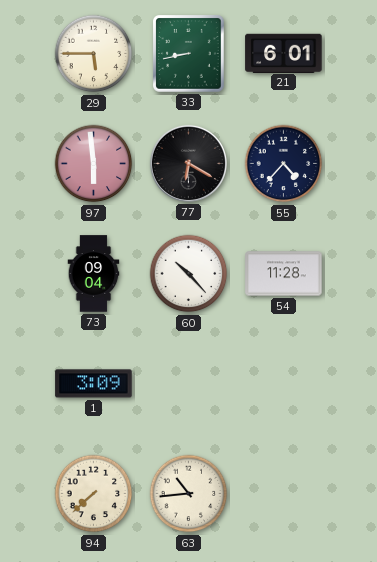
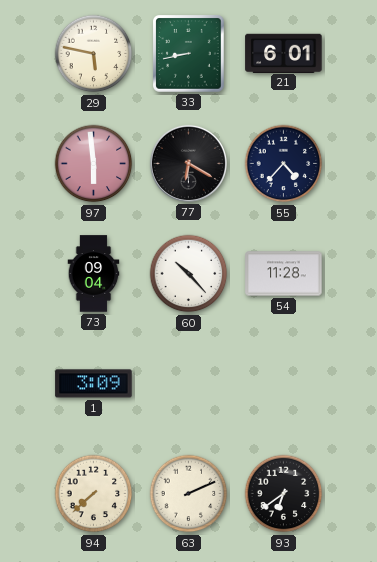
29: 5:45 -> 5:47 (94, 54)
63: 10:44 -> 2:11 (189, 494)
93: none -> 6:39 (284, 494)
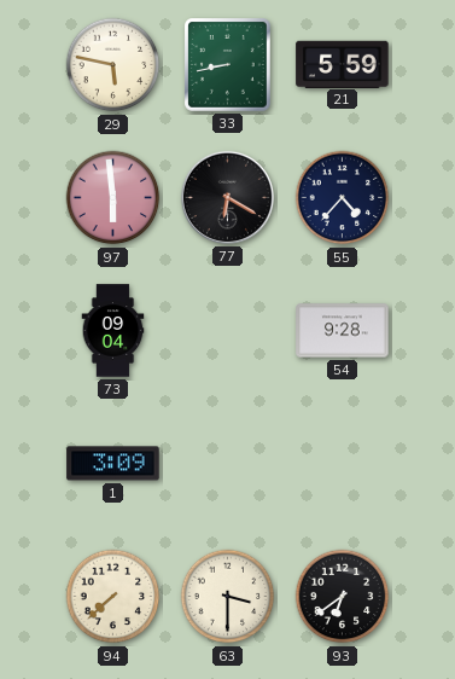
21: 6:01 -> 5:59 (343, 64)
60: 10:23 -> none (189, 274)
54: 11:28 -> 9:28 (343, 331)
63: 2:11 -> 3:30 (228, 597)
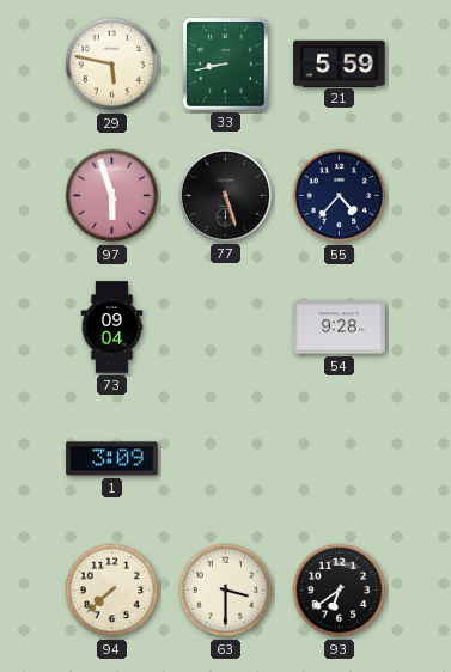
97: 5:59 -> 5:57 (112, 196)
77: 6:20 -> 5:27 (225, 195)
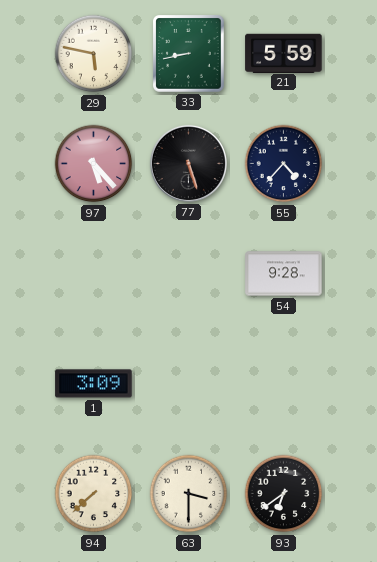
97: 5:57 -> 5:23 (94, 164)
73: 09:04 -> none (112, 328)
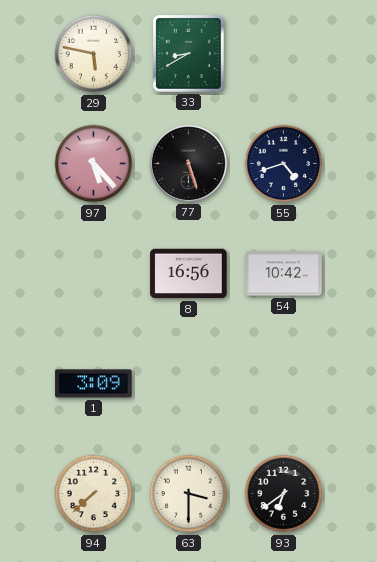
33: 8:43 -> 8:40 (189, 54)
21: 5:59 -> none (284, 53)
55: 4:37 -> 4:42 (284, 164)
8: none -> 16:56 (189, 274)
54: 9:28 -> 10:42 (284, 274)
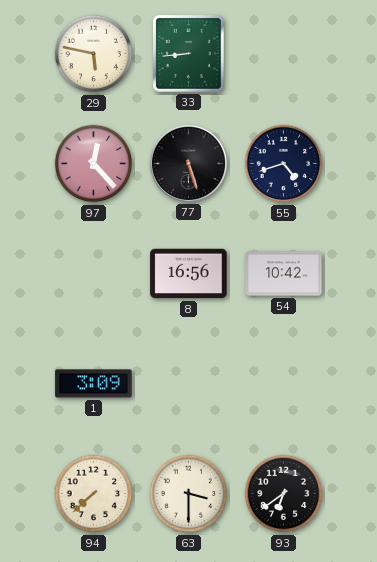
33: 8:40 -> 8:44 (189, 54)
97: 5:23 -> 12:23 (94, 164)
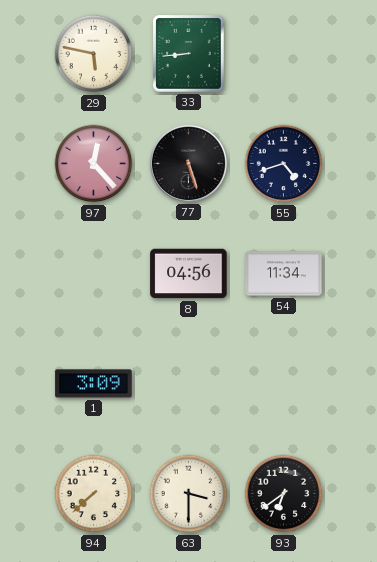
8: 16:56 -> 04:56 (189, 274)
54: 10:42 -> 11:34 (284, 274)
